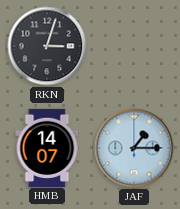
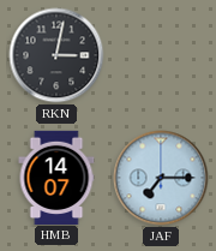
RKN: 3:03 -> 3:02 (56, 55)
JAF: 1:15 -> 7:15 (161, 178)
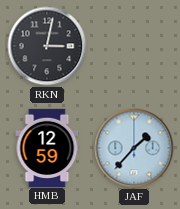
HMB: 14:07 -> 12:59 (47, 147)
JAF: 7:15 -> 1:37 (134, 148)
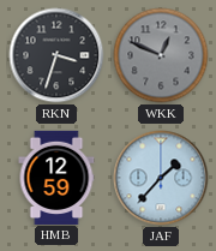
RKN: 3:02 -> 3:33 (56, 55)
WKK: none -> 12:49 (161, 55)
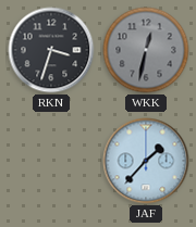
WKK: 12:49 -> 12:32 (146, 50)
HMB: 12:59 -> none (56, 177)
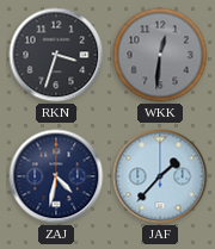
WKK: 12:32 -> 12:31 (160, 55)
ZAJ: none -> 4:32 (56, 176)
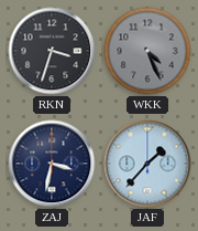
WKK: 12:31 -> 4:26 (147, 51)
ZAJ: 4:32 -> 3:32 (52, 164)
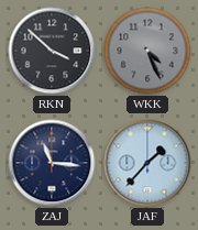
RKN: 3:33 -> 3:52 (52, 51)
ZAJ: 3:32 -> 11:16 (52, 163)
